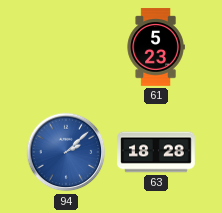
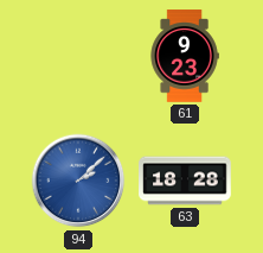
61: 5:23 -> 9:23 (185, 56)
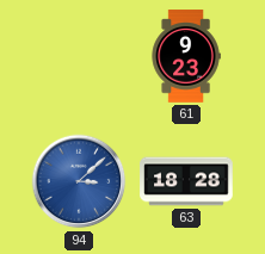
94: 2:08 -> 3:08 (79, 181)
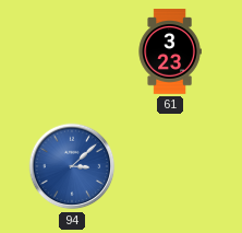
61: 9:23 -> 3:23 (170, 51)
63: 18:28 -> none (186, 181)
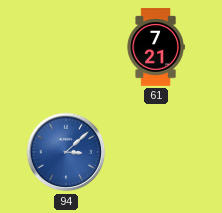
61: 3:23 -> 7:21 (156, 47)
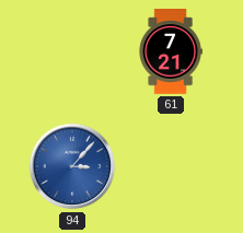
94: 3:08 -> 3:07 (72, 166)
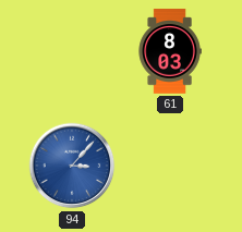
61: 7:21 -> 8:03 (170, 51)
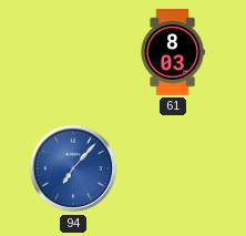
94: 3:07 -> 7:07 (73, 168)
